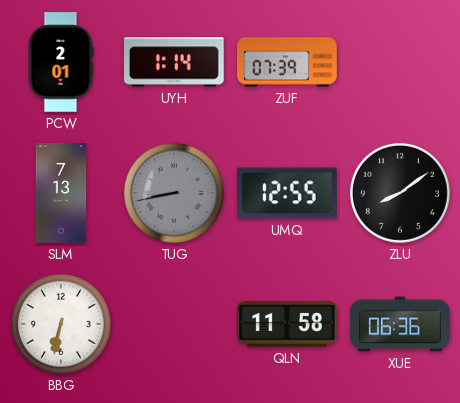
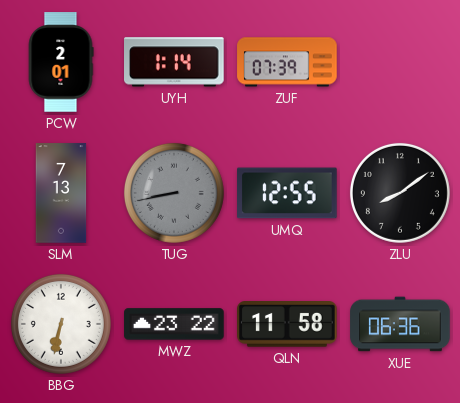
MWZ: none -> 23:22 (174, 324)
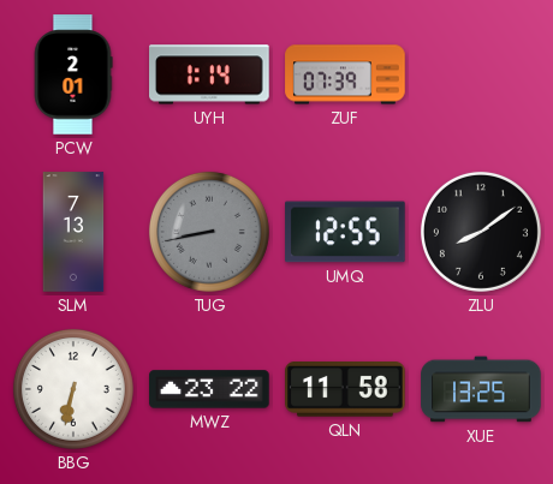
XUE: 06:36 -> 13:25 (481, 389)
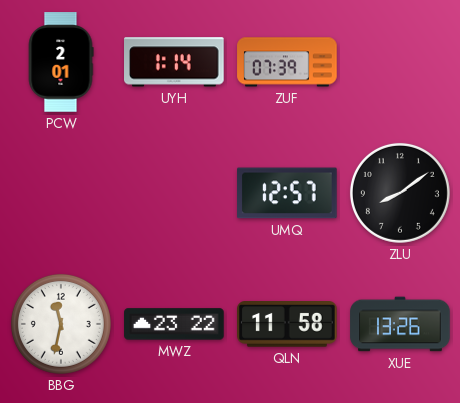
SLM: 7:13 -> none (73, 232)
TUG: 8:43 -> none (209, 232)
UMQ: 12:55 -> 12:57 (287, 193)
BBG: 6:32 -> 11:32 (61, 324)
XUE: 13:25 -> 13:26 (400, 324)
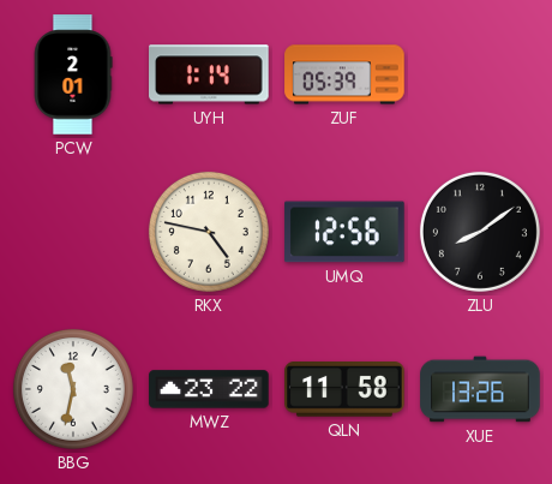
ZUF: 07:39 -> 05:39 (344, 74)
RKX: none -> 4:47 (209, 232)
UMQ: 12:57 -> 12:56 (344, 232)
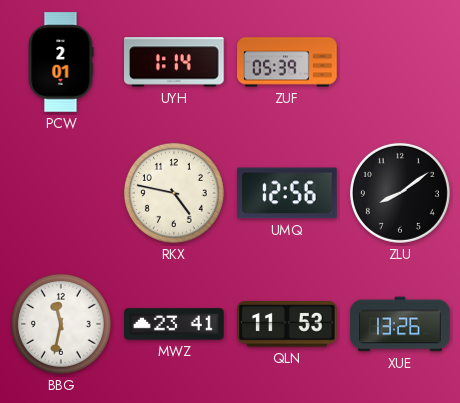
MWZ: 23:22 -> 23:41 (174, 324)
QLN: 11:58 -> 11:53 (287, 324)
